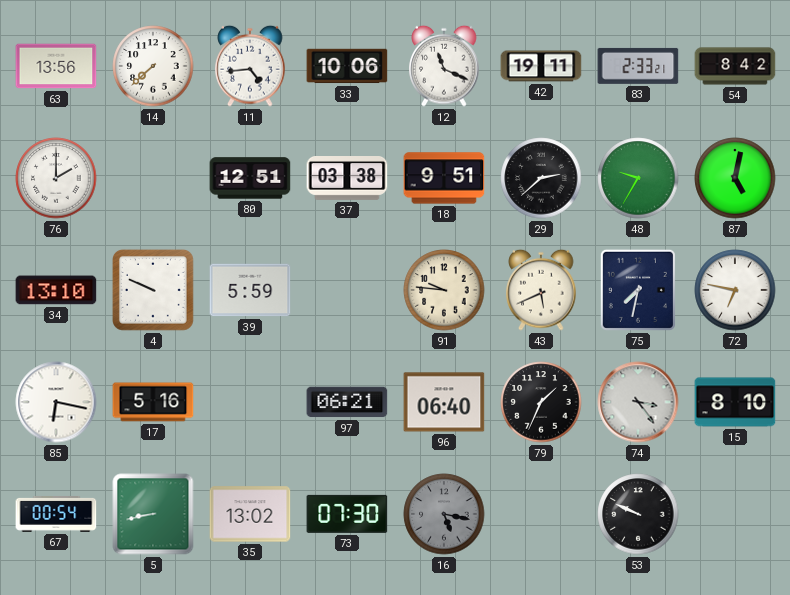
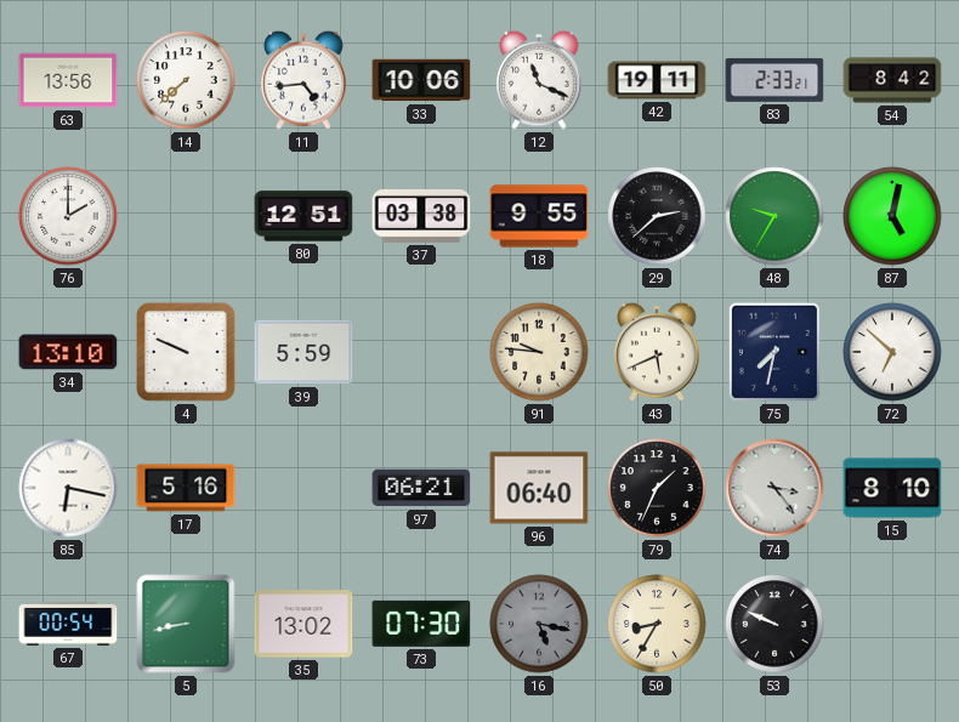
18: 9:51 -> 9:55 (539, 216)
72: 6:47 -> 6:52 (892, 352)
50: none -> 8:35 (657, 624)
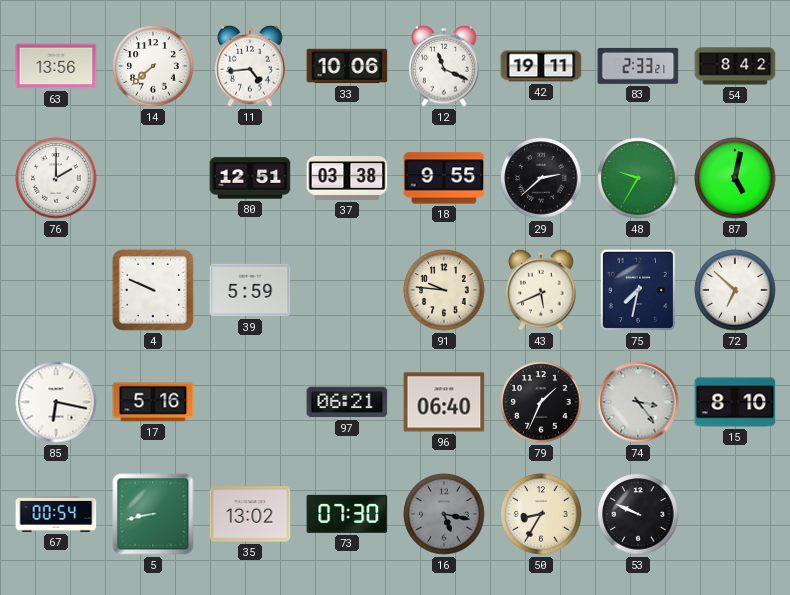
34: 13:10 -> none (68, 352)
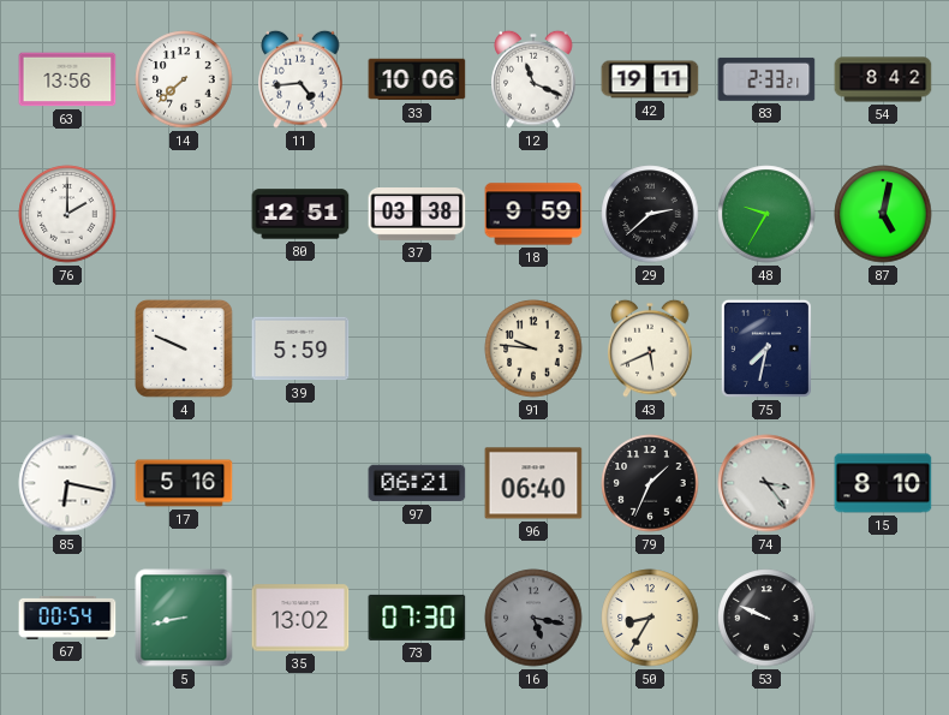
18: 9:55 -> 9:59 (533, 214)
72: 6:52 -> none (735, 290)
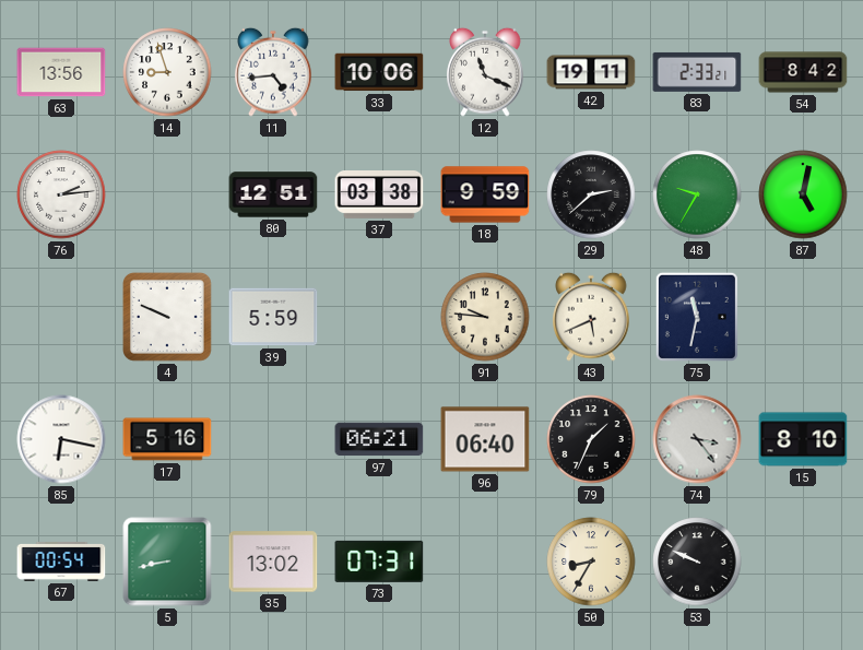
14: 7:38 -> 8:57 (167, 72)
76: 2:00 -> 2:14 (61, 194)
75: 7:32 -> 11:32 (697, 317)
73: 07:30 -> 07:31 (379, 562)
16: 5:17 -> none (533, 618)
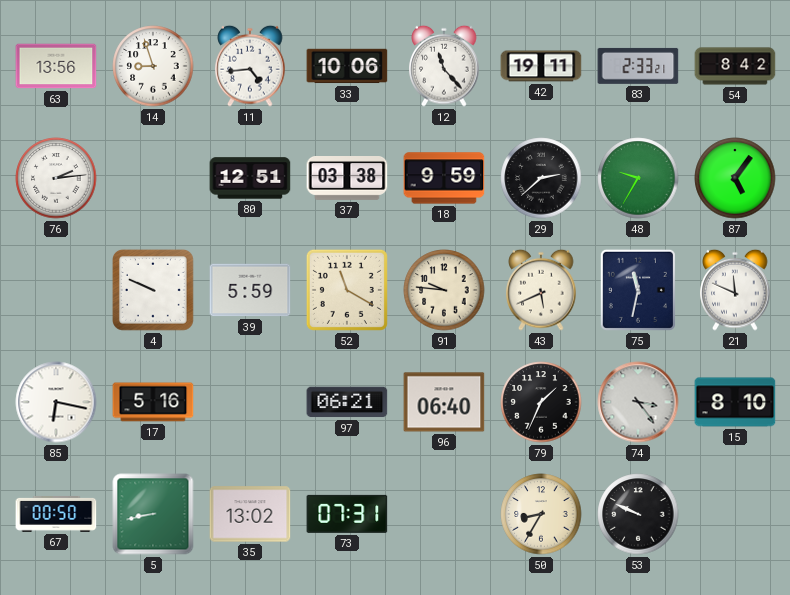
12: 11:19 -> 11:23 (444, 66)
87: 5:02 -> 5:06 (735, 178)
52: none -> 11:20 (347, 290)
21: none -> 11:49 (735, 290)
67: 00:54 -> 00:50 (56, 514)
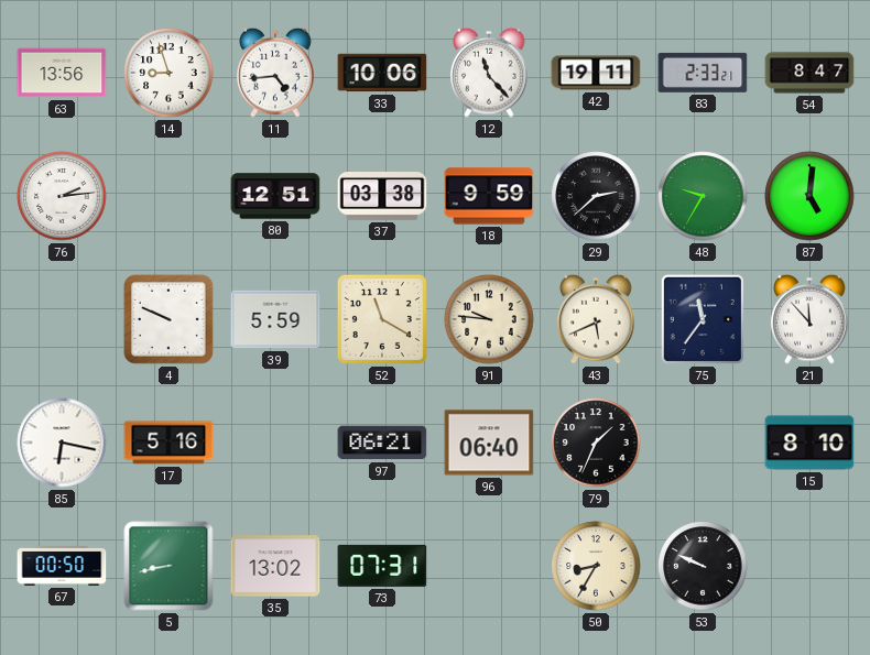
54: 8:42 -> 8:47 (809, 73)
87: 5:06 -> 5:01 (809, 196)
75: 11:32 -> 11:36 (703, 319)
21: 11:49 -> 11:53 (809, 319)
74: 3:24 -> none (638, 402)
